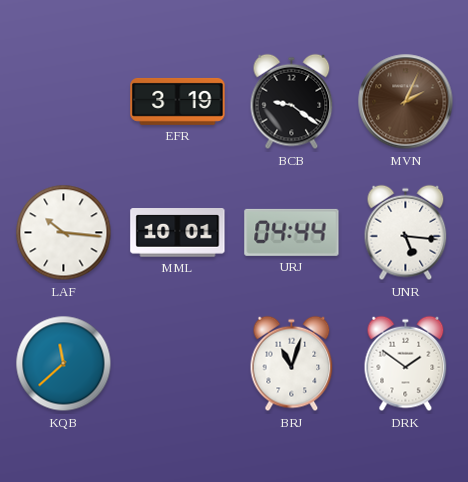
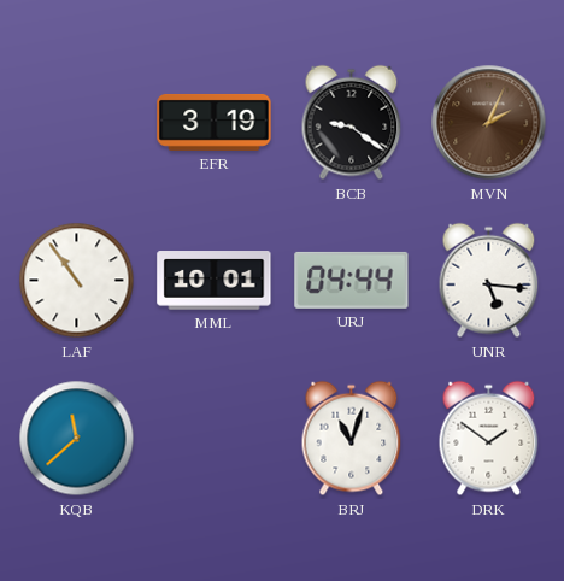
LAF: 10:16 -> 10:54 (77, 281)
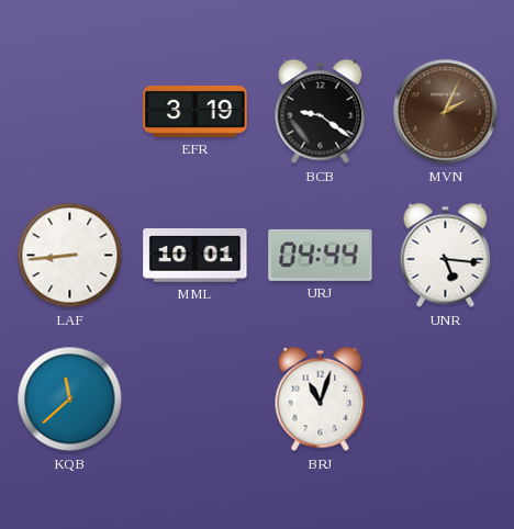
LAF: 10:54 -> 8:44 (70, 256)
DRK: 1:51 -> none (489, 439)
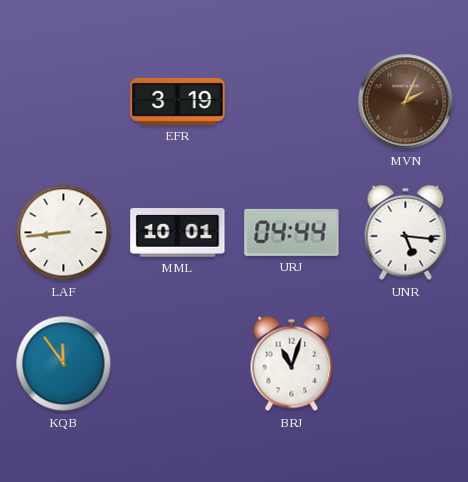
BCB: 9:21 -> none (321, 112)
KQB: 11:38 -> 11:54 (64, 364)
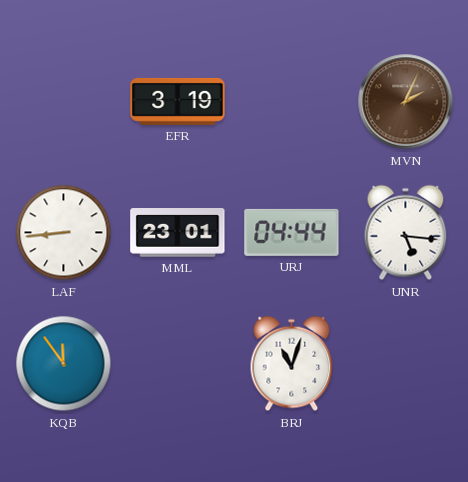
MML: 10:01 -> 23:01 (178, 233)
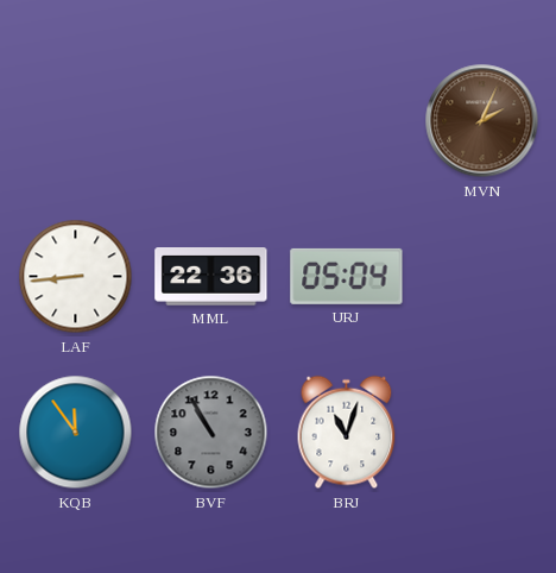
EFR: 3:19 -> none (178, 101)
MML: 23:01 -> 22:36 (211, 277)
URJ: 04:44 -> 05:04 (347, 276)
UNR: 5:16 -> none (406, 233)
BVF: none -> 10:55 (211, 433)
